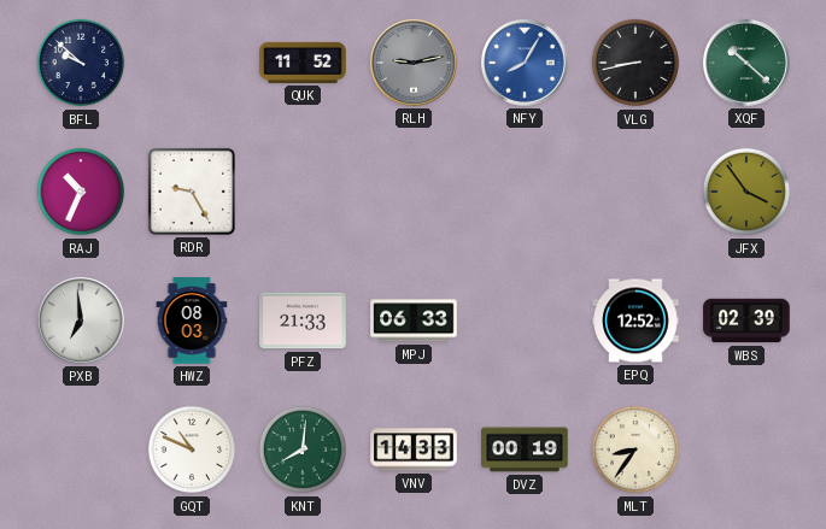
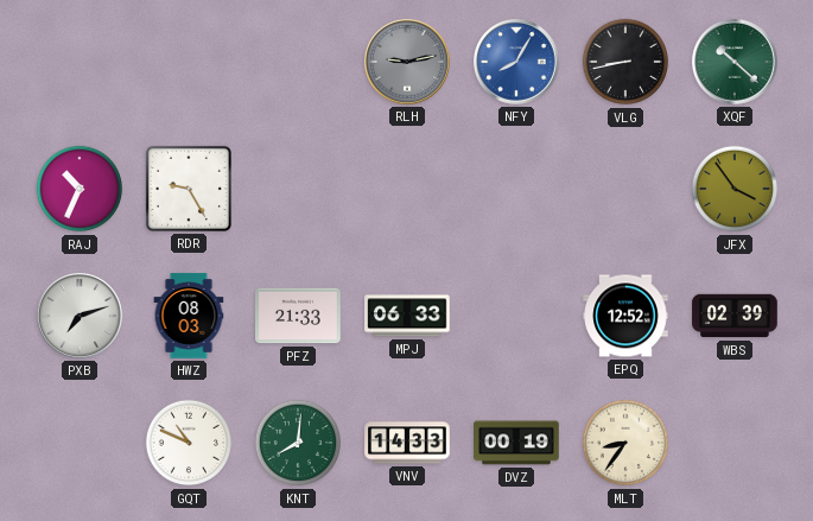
BFL: 9:52 -> none (81, 63)
QUK: 11:52 -> none (303, 63)
PXB: 6:59 -> 7:12 (80, 317)
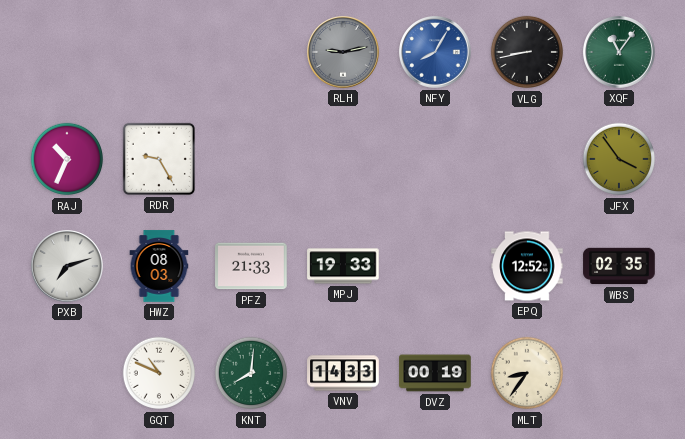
XQF: 10:22 -> 11:06 (619, 53)
MPJ: 06:33 -> 19:33 (343, 266)
WBS: 02:39 -> 02:35 (619, 266)
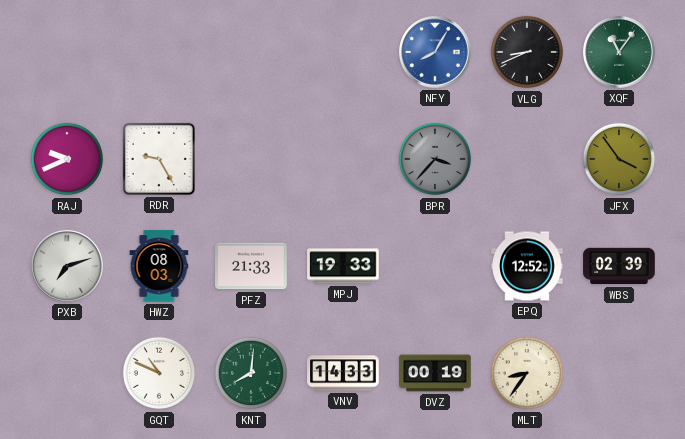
RLH: 9:13 -> none (343, 53)
VLG: 8:43 -> 8:41 (527, 52)
RAJ: 10:34 -> 9:41 (67, 159)
BPR: none -> 3:37 (435, 159)
WBS: 02:35 -> 02:39 (619, 266)
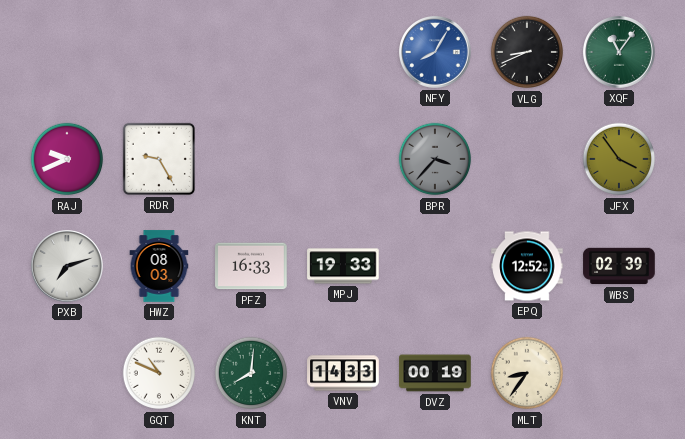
PFZ: 21:33 -> 16:33 (251, 266)
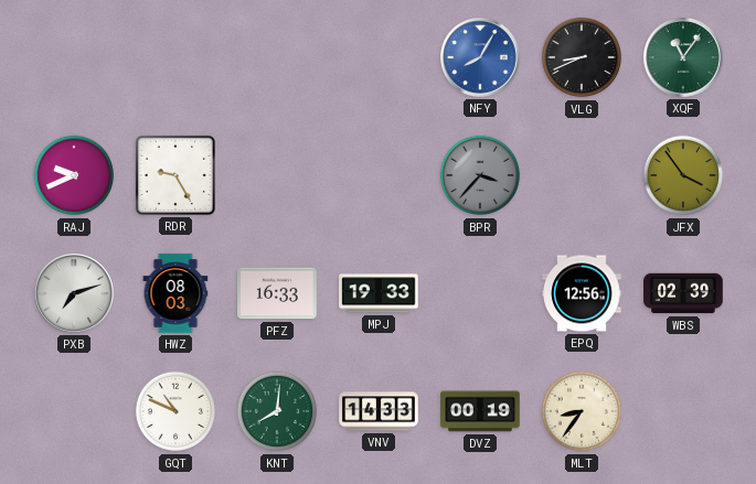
EPQ: 12:52 -> 12:56 (582, 293)
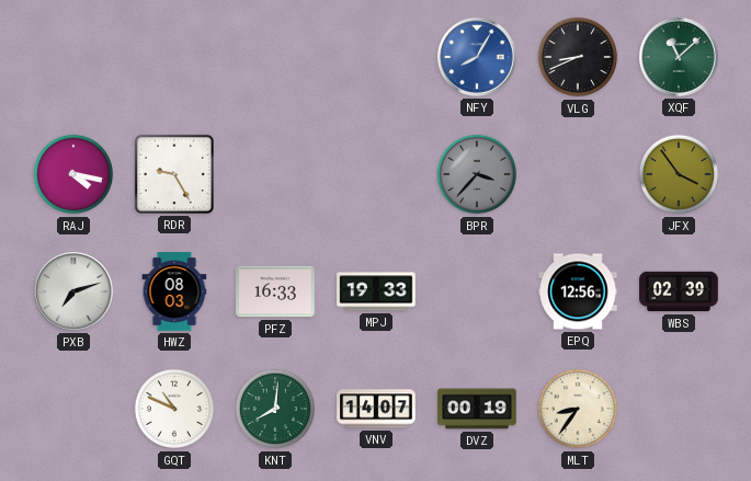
XQF: 11:06 -> 11:08 (679, 58)
RAJ: 9:41 -> 4:17 (73, 174)
VNV: 14:33 -> 14:07 (376, 409)
